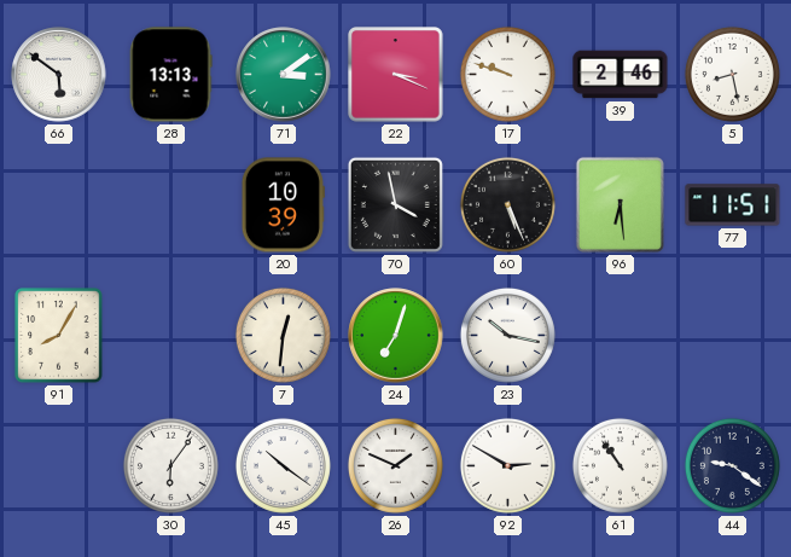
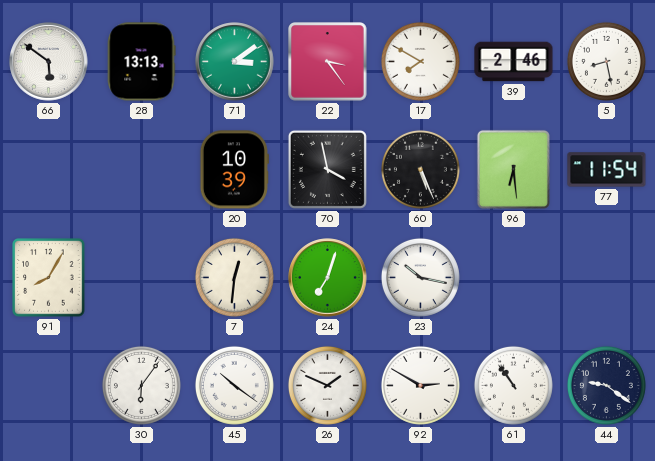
22: 3:19 -> 3:24 (328, 62)
17: 9:48 -> 7:50 (420, 61)
77: 11:51 -> 11:54 (607, 170)
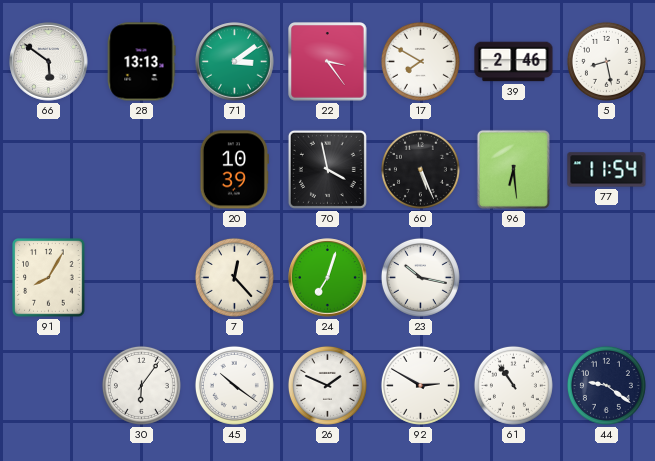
7: 12:31 -> 12:23 (234, 277)
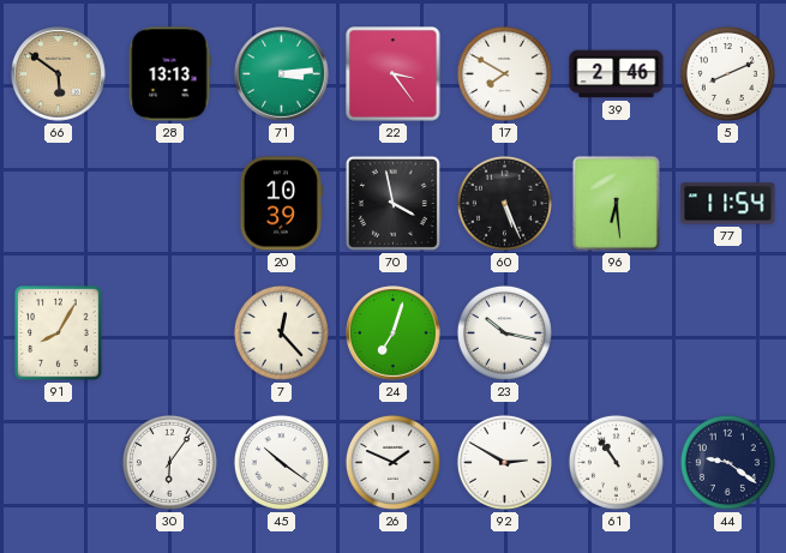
66 dial: white -> champagne (59, 74)
71: 3:09 -> 3:14 (282, 74)
5: 8:28 -> 8:11 (727, 73)
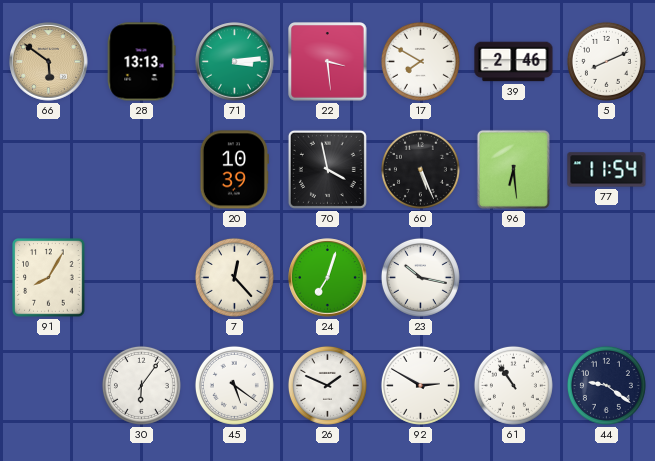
22: 3:24 -> 3:29 (328, 62)
45: 10:21 -> 5:21 (234, 385)
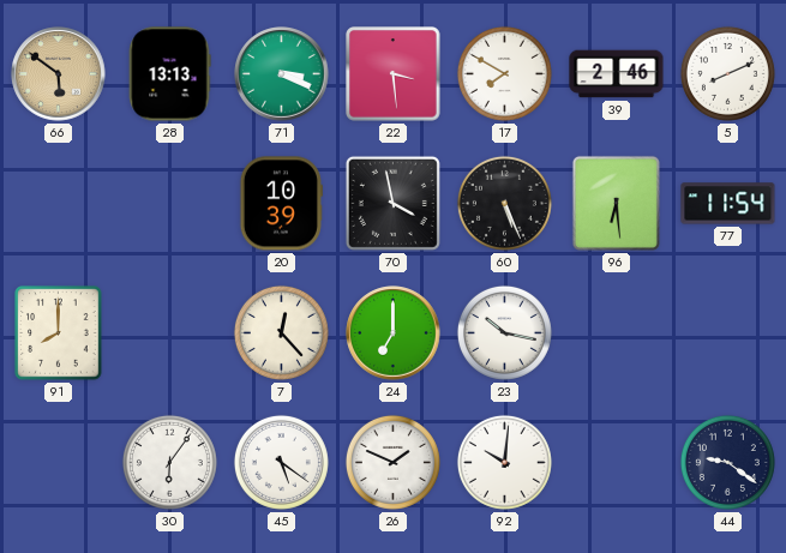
71: 3:14 -> 3:19 (282, 74)
91: 8:05 -> 8:00 (59, 333)
24: 7:03 -> 7:00 (394, 333)
92: 2:50 -> 10:01 (504, 462)
61: 10:54 -> none (513, 385)
